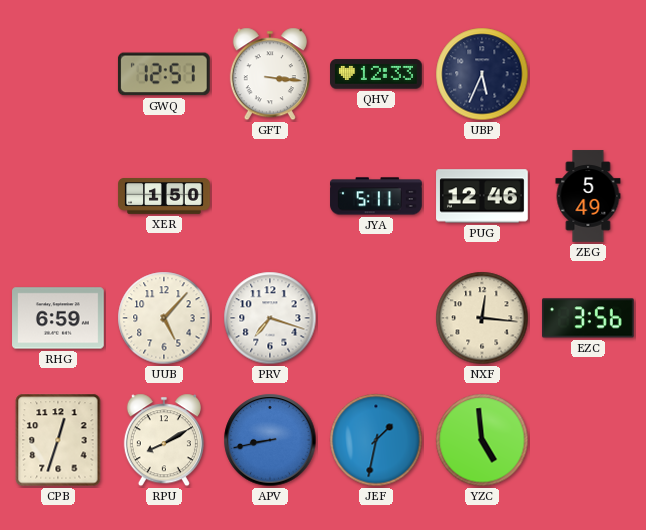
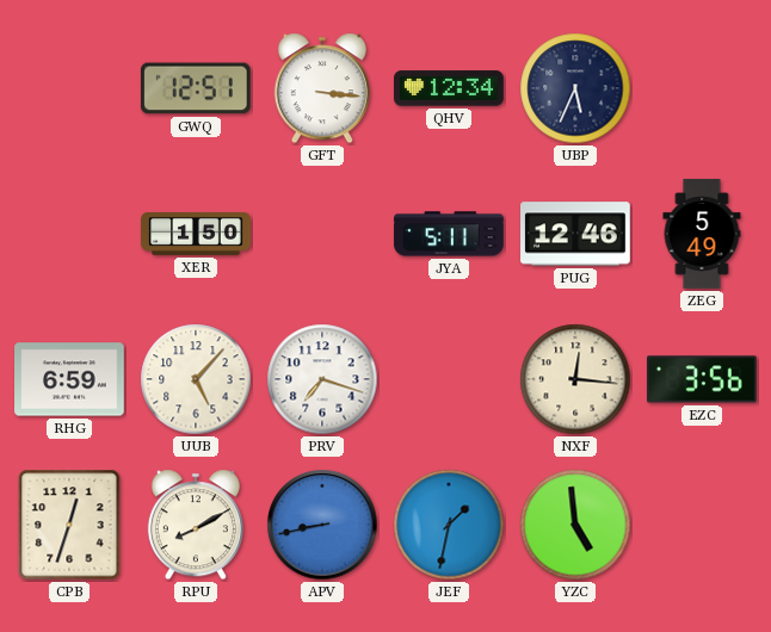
QHV: 12:33 -> 12:34 (450, 88)
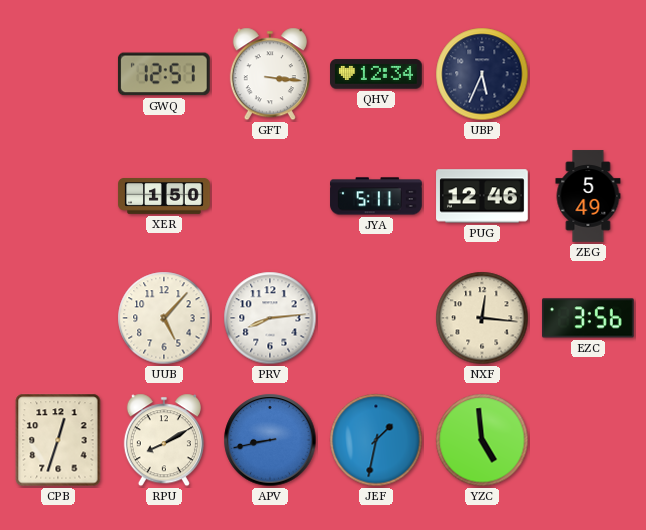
RHG: 6:59 -> none (69, 379)
PRV: 7:18 -> 8:14 (270, 318)
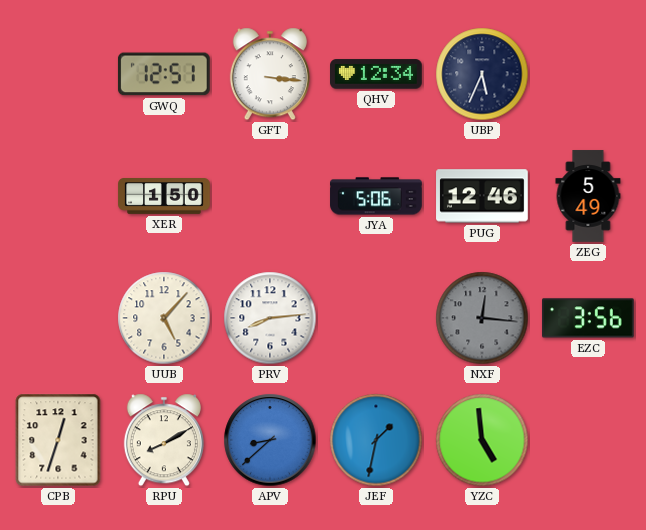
JYA: 5:11 -> 5:06 (376, 196)
NXF dial: cream -> grey (482, 318)
APV: 8:43 -> 8:38 (270, 440)
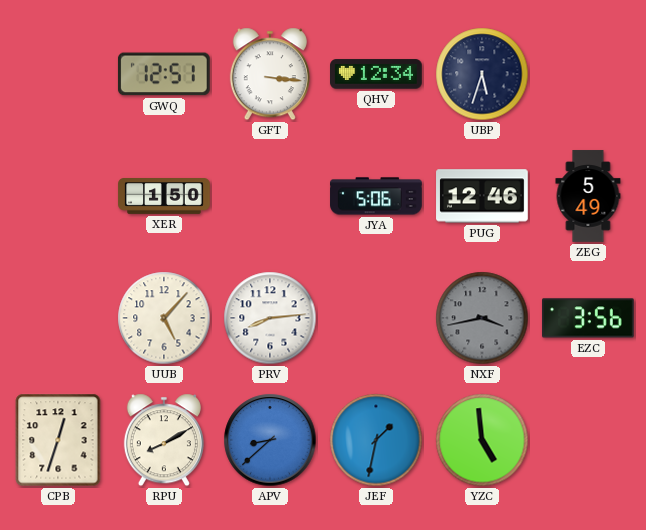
UBP: 5:34 -> 5:33 (482, 74)
NXF: 12:16 -> 3:43 (482, 318)
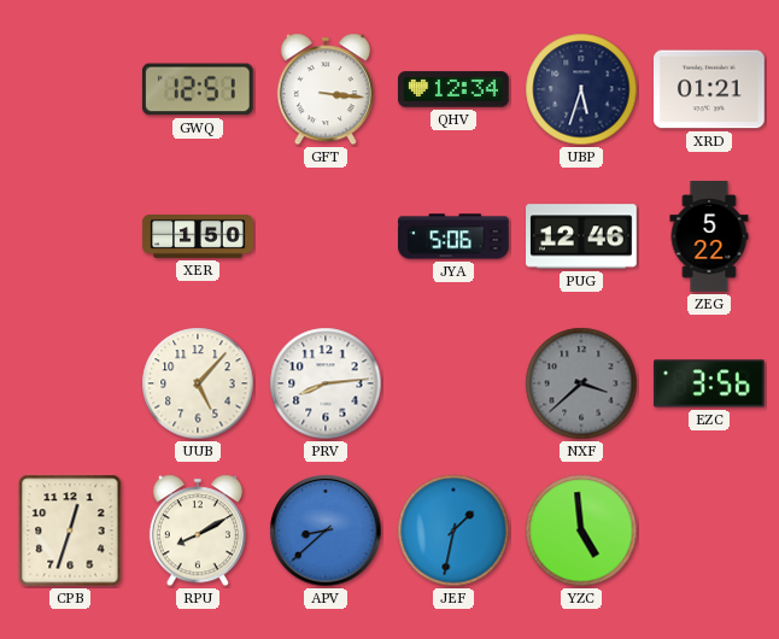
XRD: none -> 01:21 (710, 89)
ZEG: 5:49 -> 5:22 (709, 236)
NXF: 3:43 -> 3:38 (581, 383)
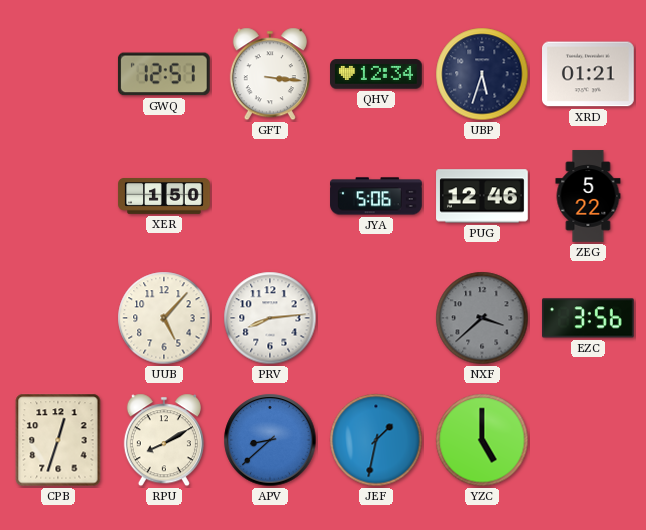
YZC: 4:59 -> 5:00 (482, 440)
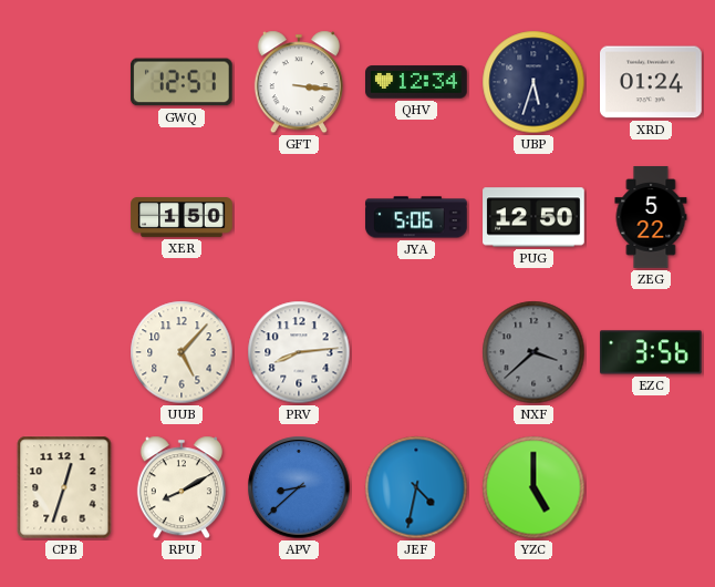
XRD: 01:21 -> 01:24 (652, 82)
PUG: 12:46 -> 12:50 (533, 217)
JEF: 1:32 -> 4:32 (416, 487)
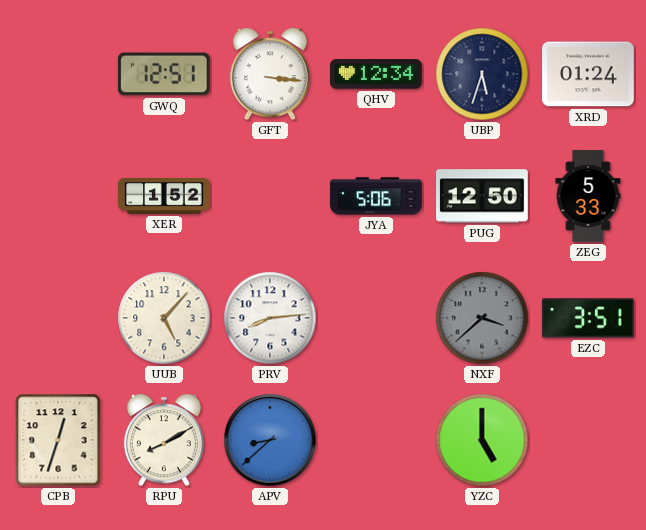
XER: 1:50 -> 1:52 (164, 197)
ZEG: 5:22 -> 5:33 (588, 196)
EZC: 3:56 -> 3:51 (589, 318)
JEF: 4:32 -> none (416, 487)
